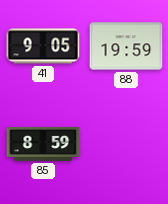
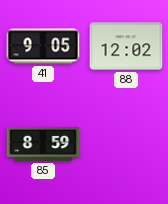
88: 19:59 -> 12:02 (126, 46)
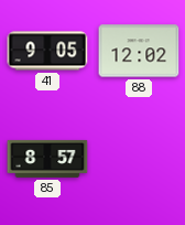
85: 8:59 -> 8:57 (47, 159)
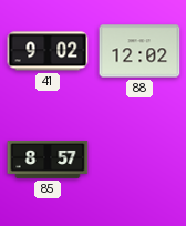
41: 9:05 -> 9:02 (48, 51)
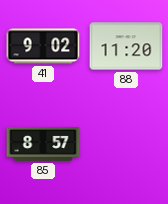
88: 12:02 -> 11:20 (126, 46)
